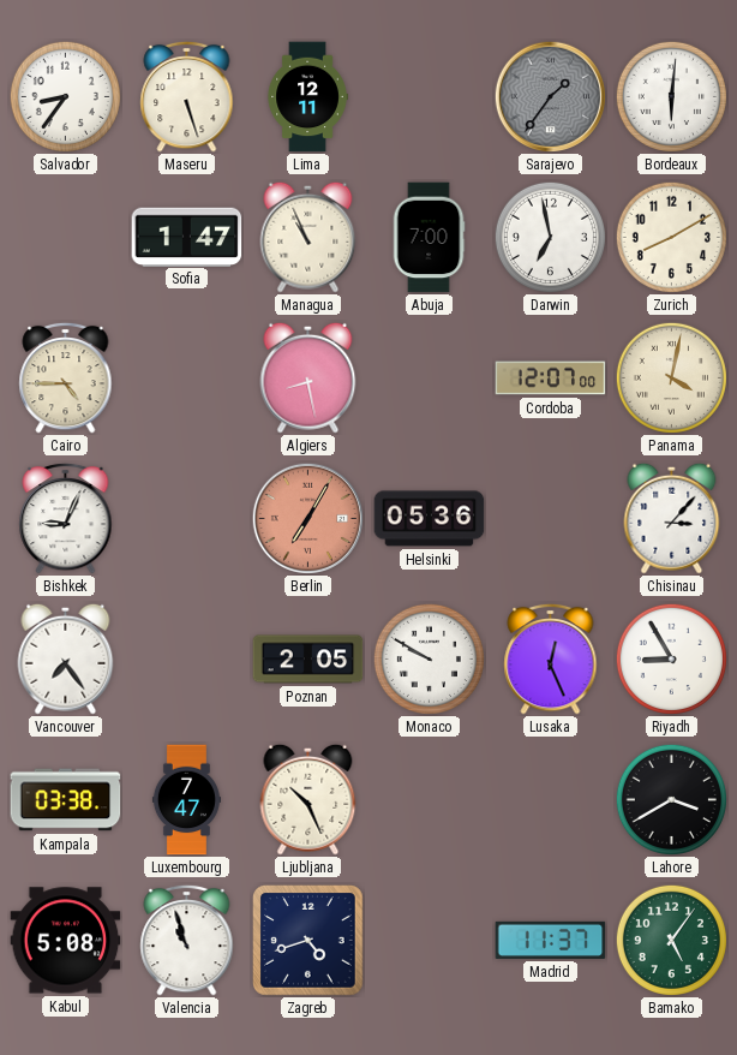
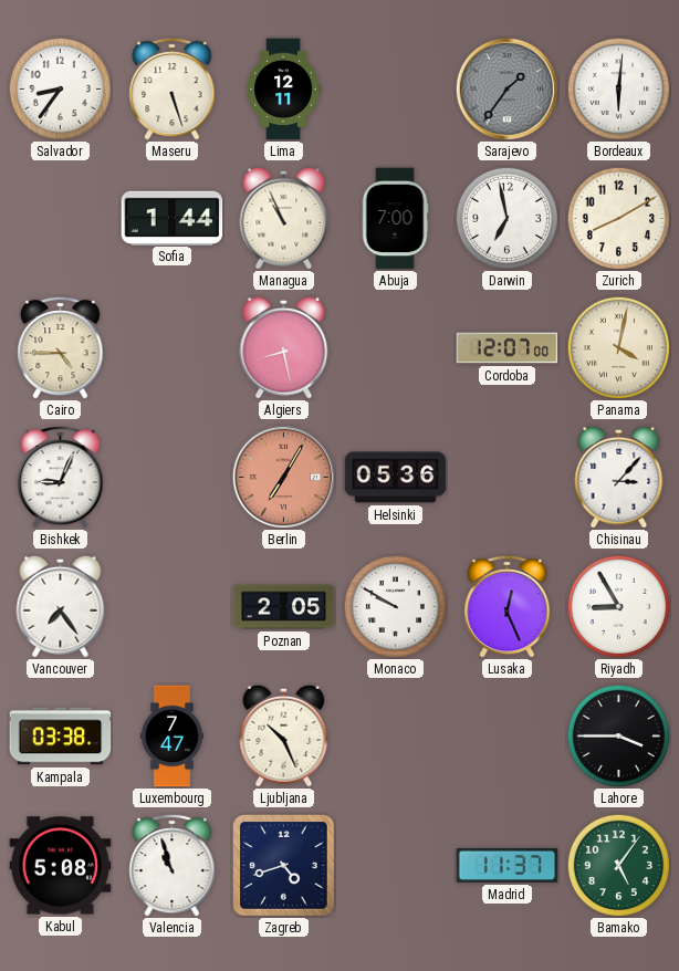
Sofia: 1:47 -> 1:44 (173, 218)
Lahore: 3:40 -> 3:45 (618, 735)
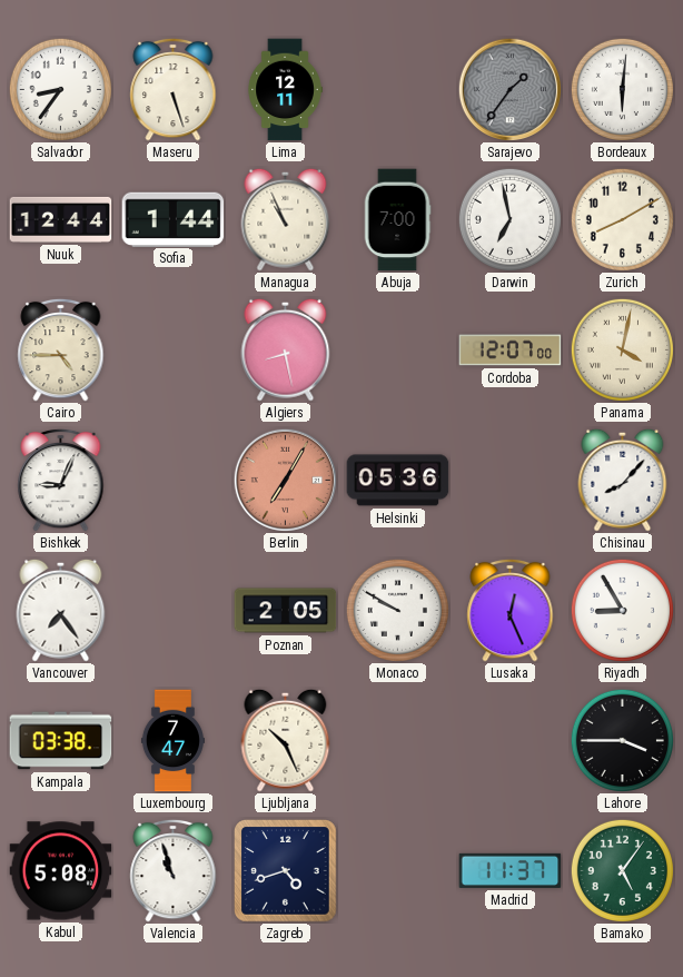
Nuuk: none -> 12:44 (61, 219)
Chisinau: 3:07 -> 8:07 (623, 480)
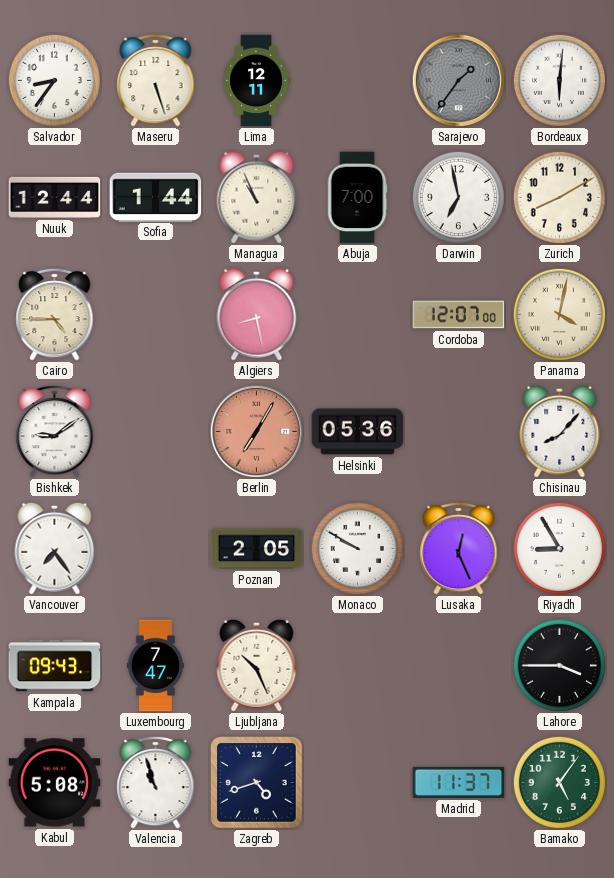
Bishkek: 9:04 -> 9:09 (55, 431)
Kampala: 03:38 -> 09:43 (55, 666)
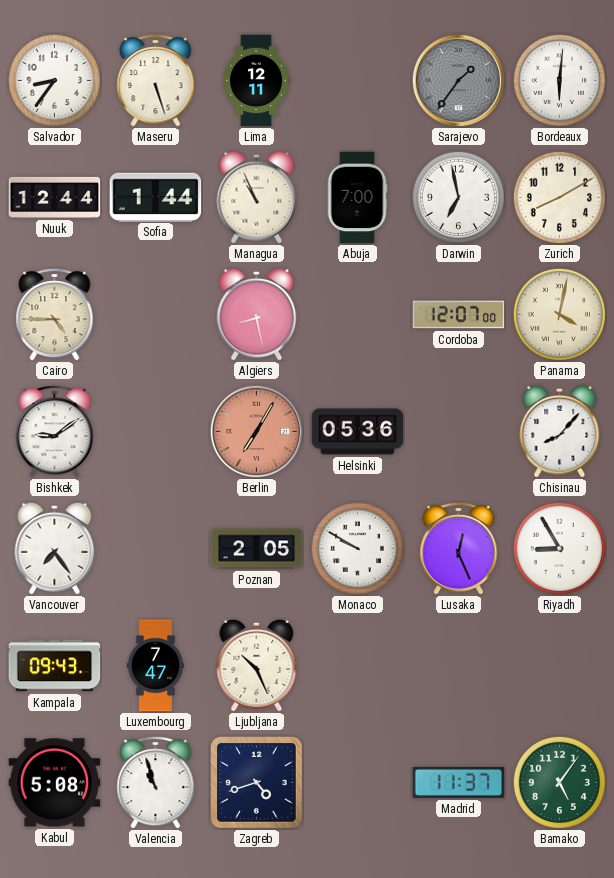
Lahore: 3:45 -> none (559, 665)
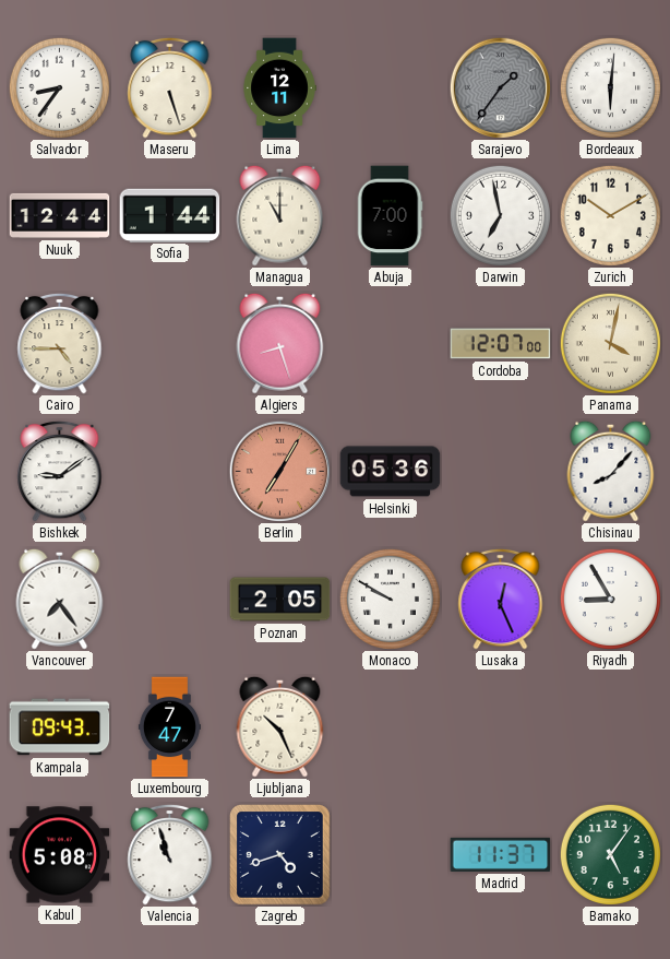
Managua: 10:56 -> 11:00 (280, 215)
Zurich: 8:10 -> 10:10 (610, 215)
Algiers: 8:28 -> 8:27 (280, 343)
